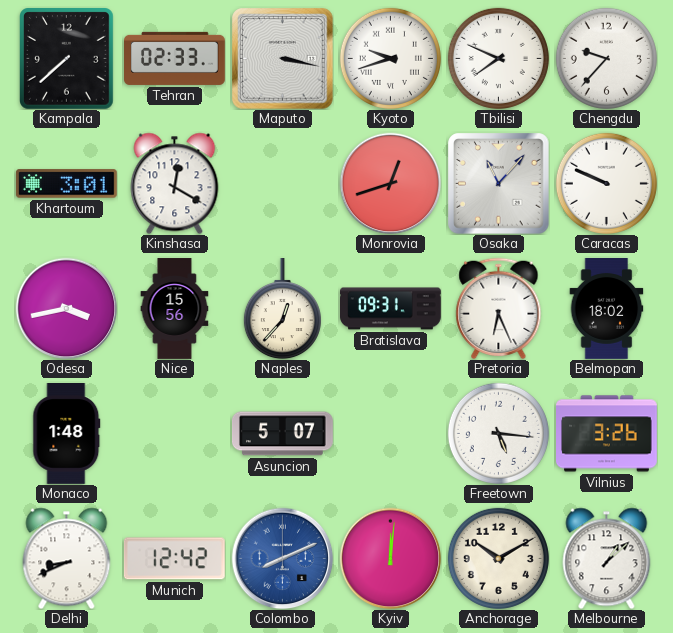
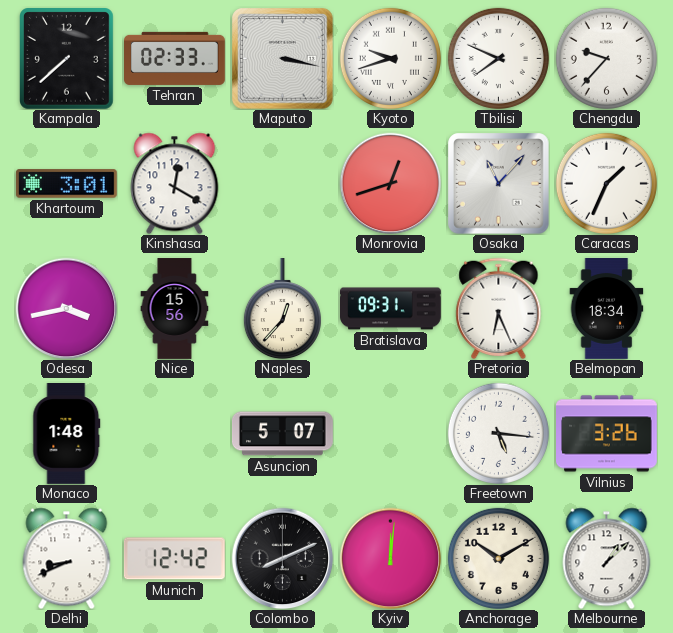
Caracas: 9:49 -> 1:34 (606, 183)
Belmopan: 18:02 -> 18:34 (607, 309)
Colombo dial: blue -> black (282, 558)
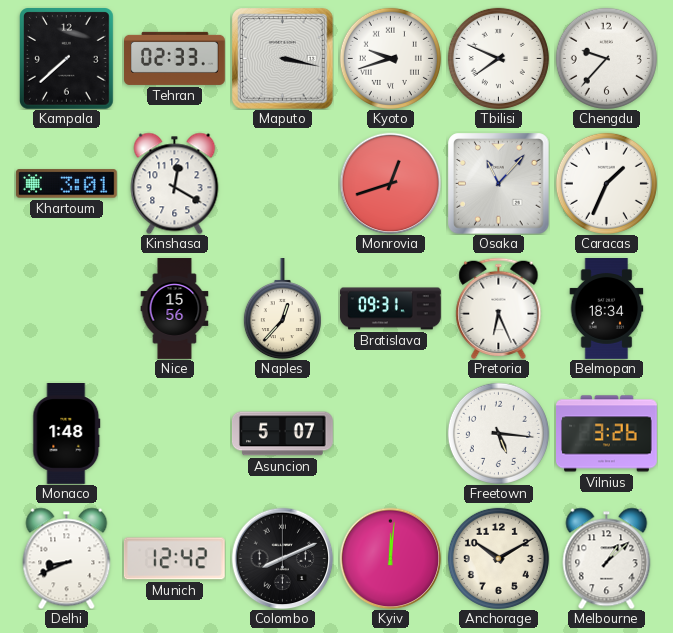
Odesa: 3:43 -> none (66, 308)
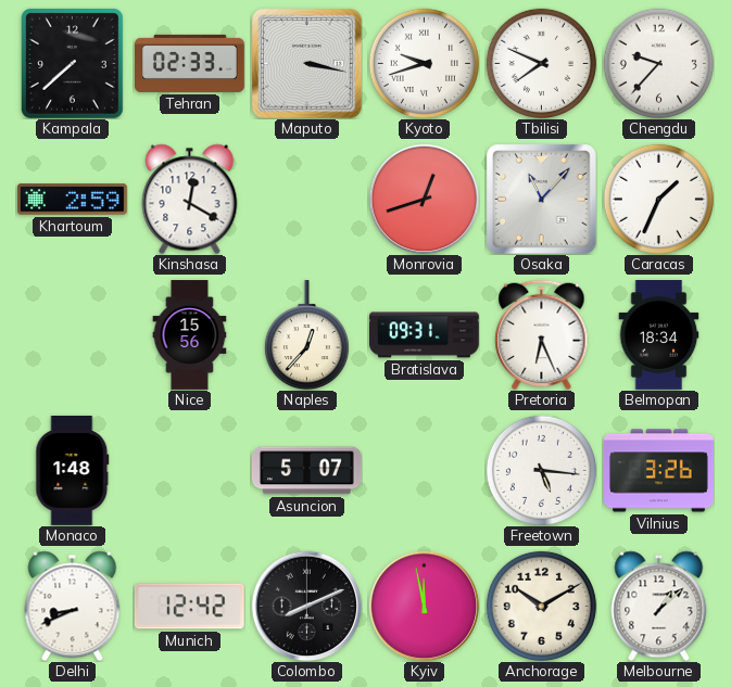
Khartoum: 3:01 -> 2:59 (72, 200)
Kyiv: 12:01 -> 11:58 (424, 606)
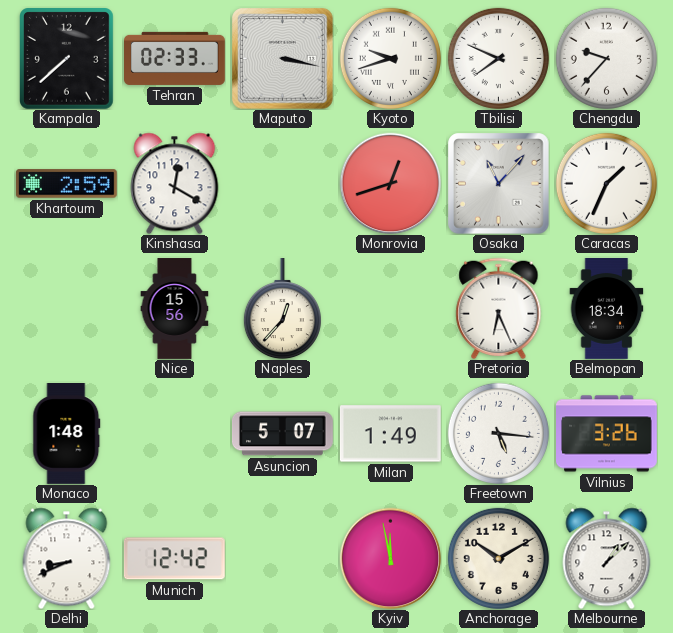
Bratislava: 09:31 -> none (425, 335)
Milan: none -> 1:49 (391, 434)
Colombo: 8:11 -> none (306, 606)
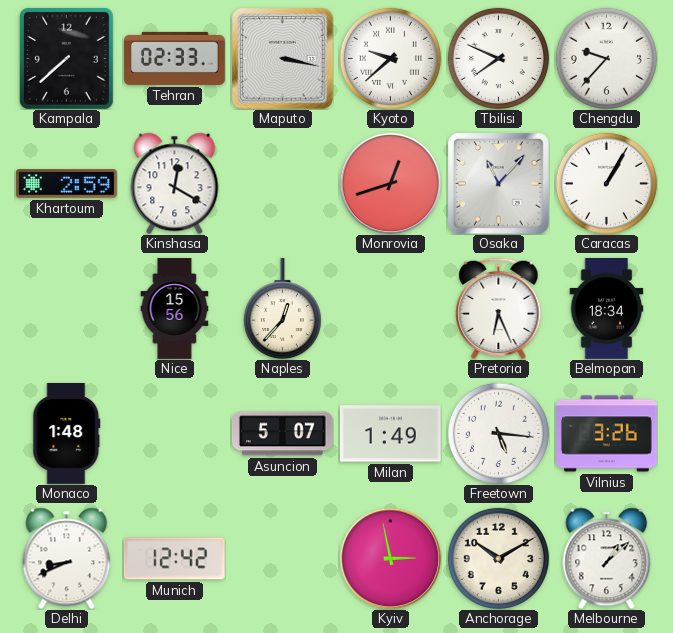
Kyoto: 9:42 -> 9:38 (390, 58)
Caracas: 1:34 -> 1:05 (606, 183)
Kyiv: 11:58 -> 2:58 (390, 558)
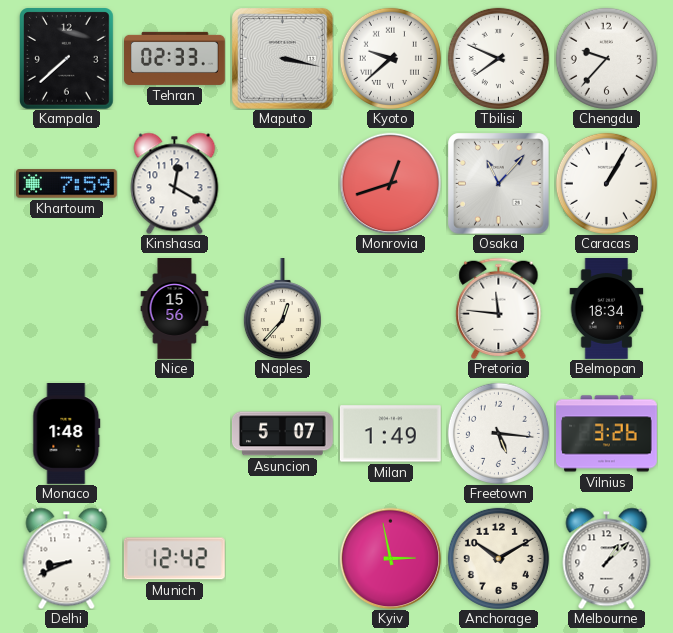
Khartoum: 2:59 -> 7:59 (66, 184)
Pretoria: 6:26 -> 11:46 (499, 308)
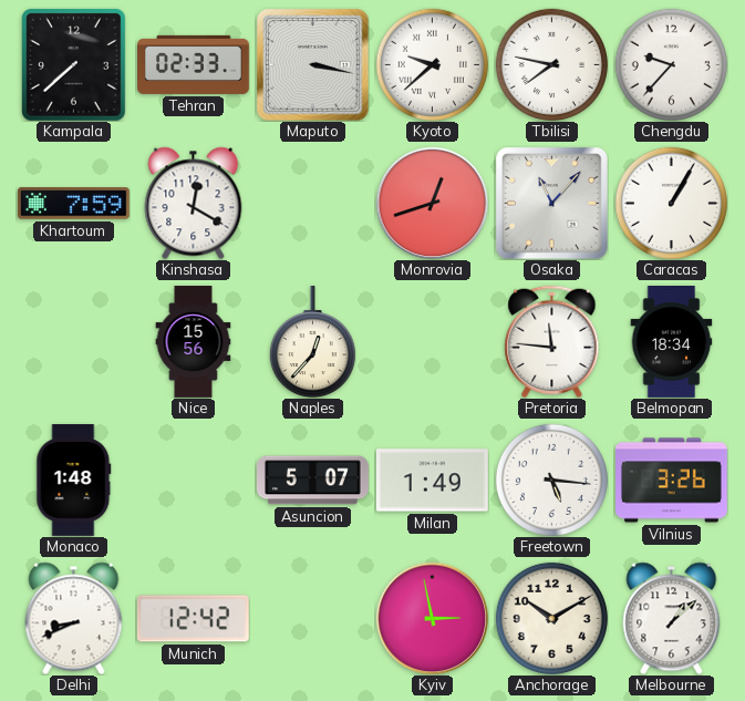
Tbilisi: 7:49 -> 7:47 (551, 64)
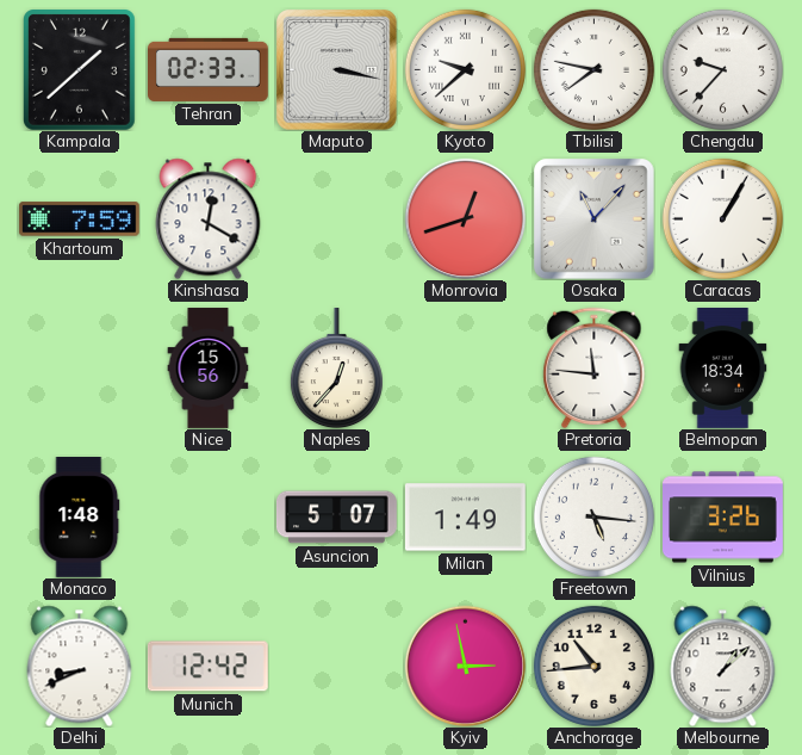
Kampala: 7:38 -> 1:38 (80, 70)
Anchorage: 10:10 -> 10:44 (593, 666)
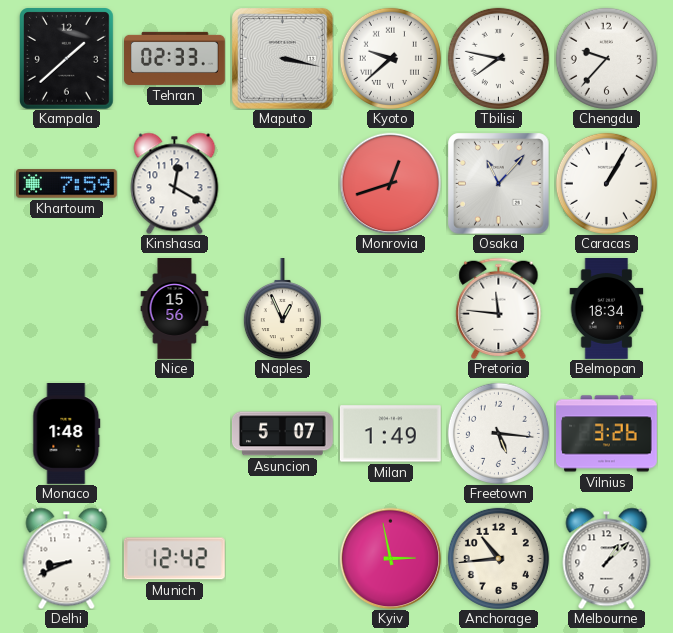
Naples: 12:37 -> 12:56 (282, 309)
